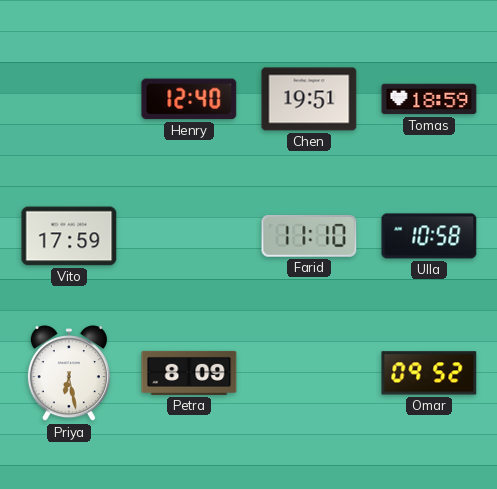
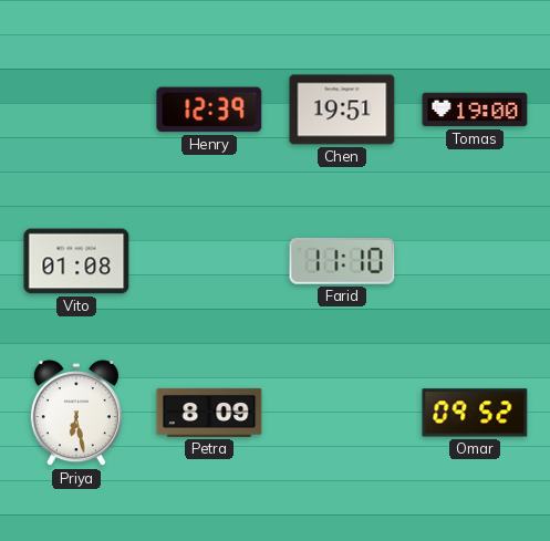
Henry: 12:40 -> 12:39 (209, 110)
Tomas: 18:59 -> 19:00 (475, 110)
Vito: 17:59 -> 01:08 (76, 261)
Ulla: 10:58 -> none (429, 236)
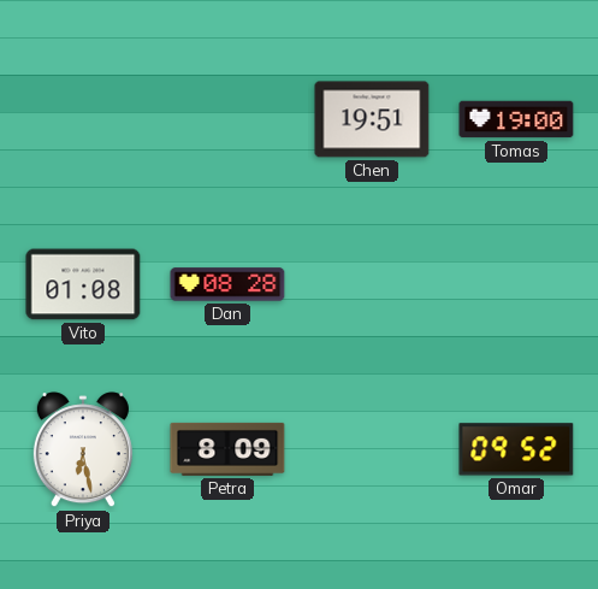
Henry: 12:39 -> none (209, 110)
Dan: none -> 08:28 (227, 284)
Farid: 11:10 -> none (342, 262)
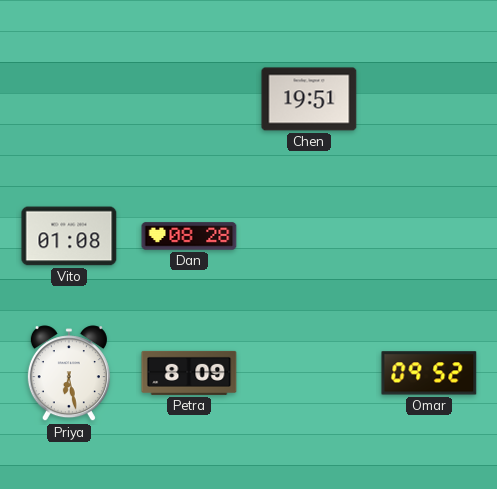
Tomas: 19:00 -> none (516, 119)
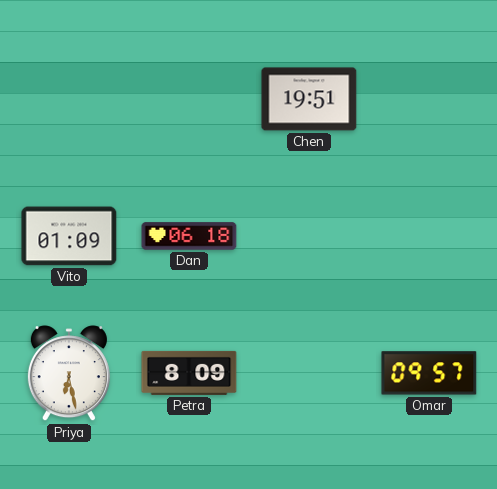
Vito: 01:08 -> 01:09 (69, 236)
Dan: 08:28 -> 06:18 (189, 236)
Omar: 09:52 -> 09:57 (429, 373)
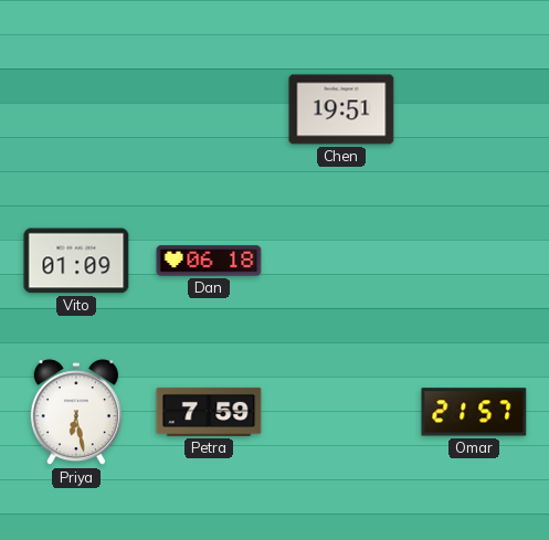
Petra: 8:09 -> 7:59 (209, 412)
Omar: 09:57 -> 21:57 (474, 412)
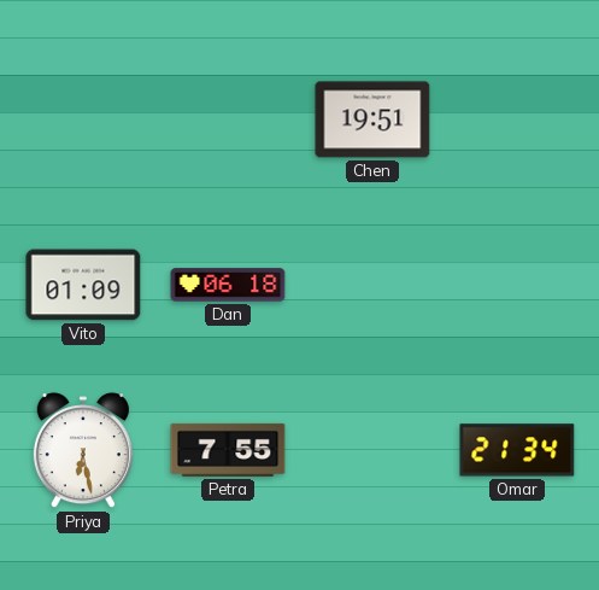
Petra: 7:59 -> 7:55 (228, 450)
Omar: 21:57 -> 21:34 (517, 450)
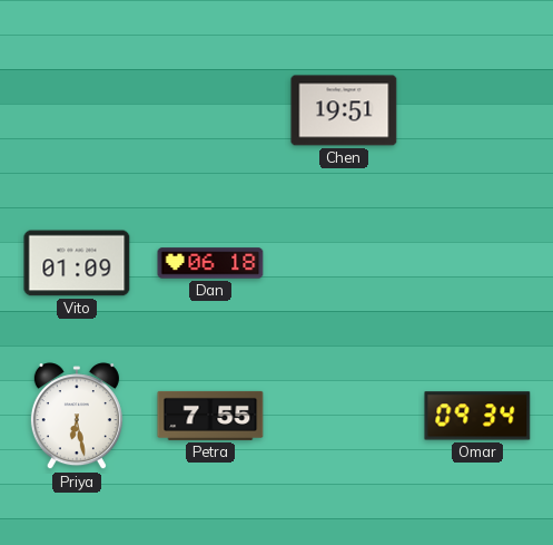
Omar: 21:34 -> 09:34 (477, 416)
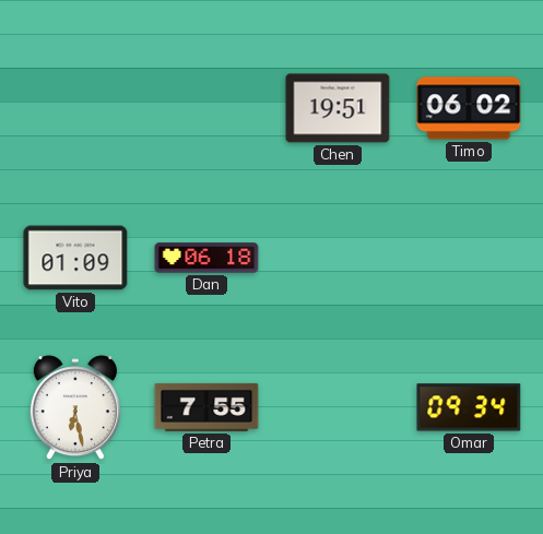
Timo: none -> 06:02 (469, 108)
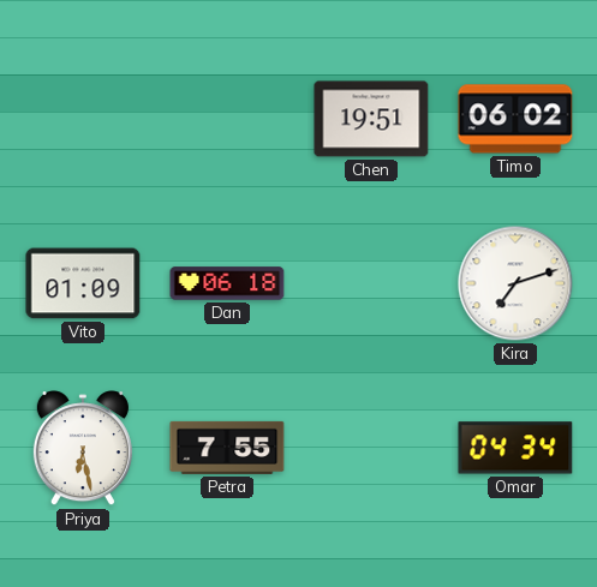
Kira: none -> 7:12 (515, 283)
Omar: 09:34 -> 04:34 (515, 448)
